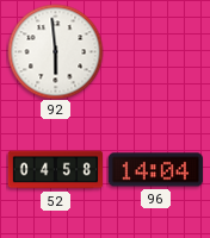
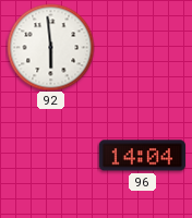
52: 04:58 -> none (55, 170)
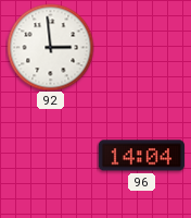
92: 5:59 -> 2:59 (50, 47)
